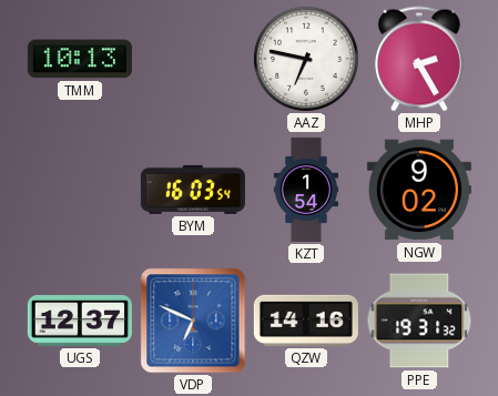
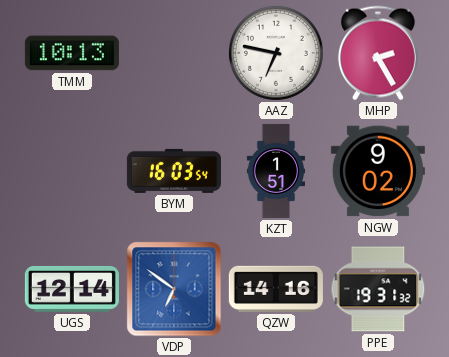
KZT: 1:54 -> 1:51 (275, 171)
UGS: 12:37 -> 12:14 (72, 289)
VDP: 6:49 -> 6:51 (174, 289)
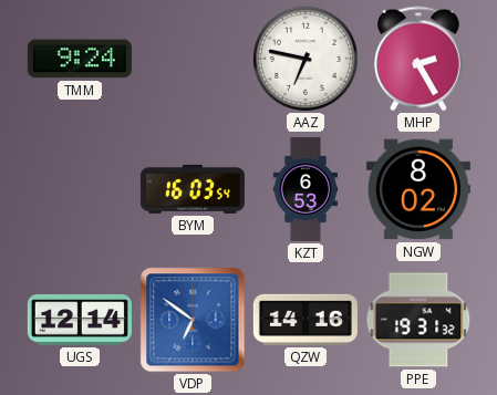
TMM: 10:13 -> 9:24 (80, 59)
KZT: 1:51 -> 6:53 (304, 189)
NGW: 9:02 -> 8:02 (418, 189)
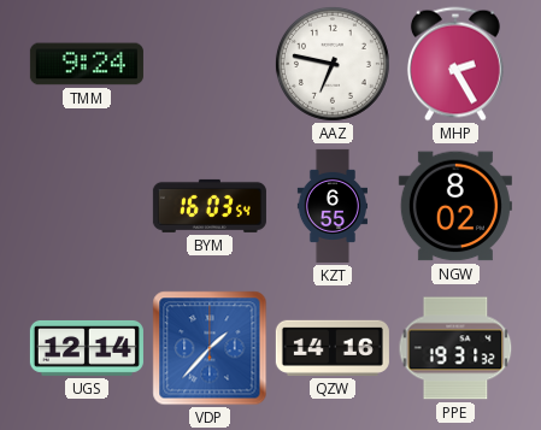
KZT: 6:53 -> 6:55 (331, 206)
VDP: 6:51 -> 1:37 (210, 348)
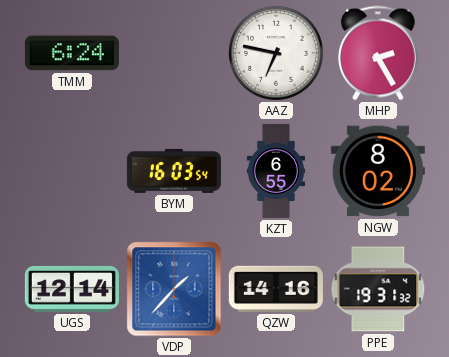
TMM: 9:24 -> 6:24 (72, 53)
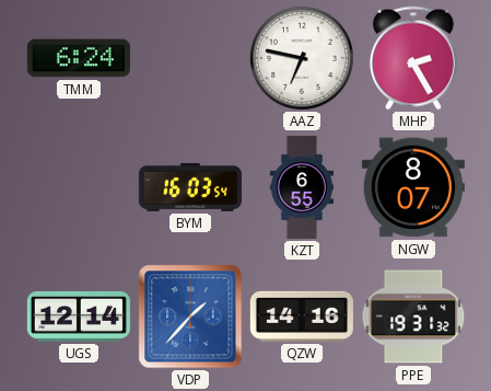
NGW: 8:02 -> 8:07 (413, 187)
